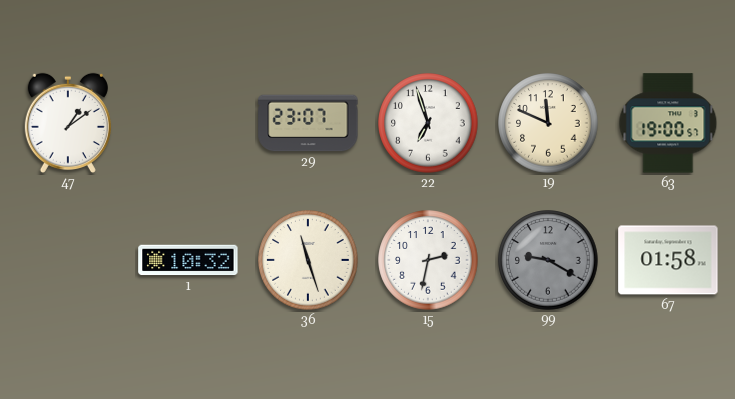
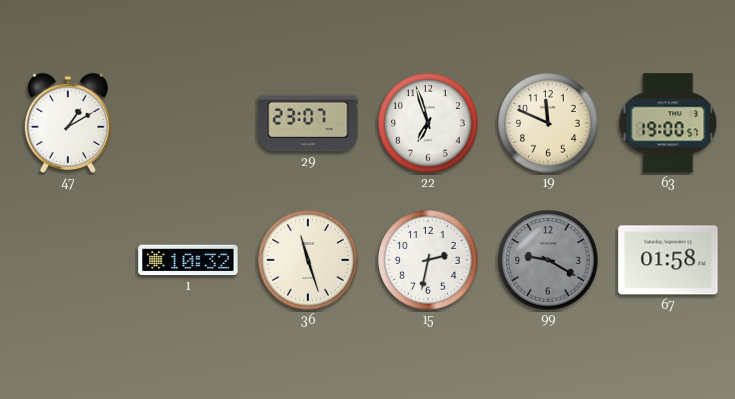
47: 1:09 -> 1:10 (68, 123)
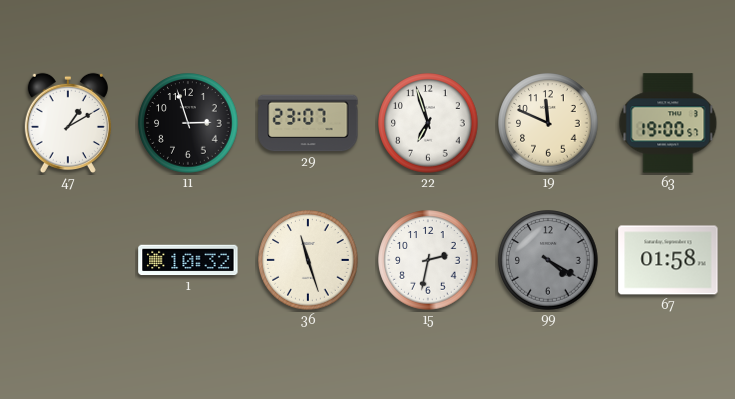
11: none -> 2:57 (188, 123)
99: 9:20 -> 4:20 (548, 260)
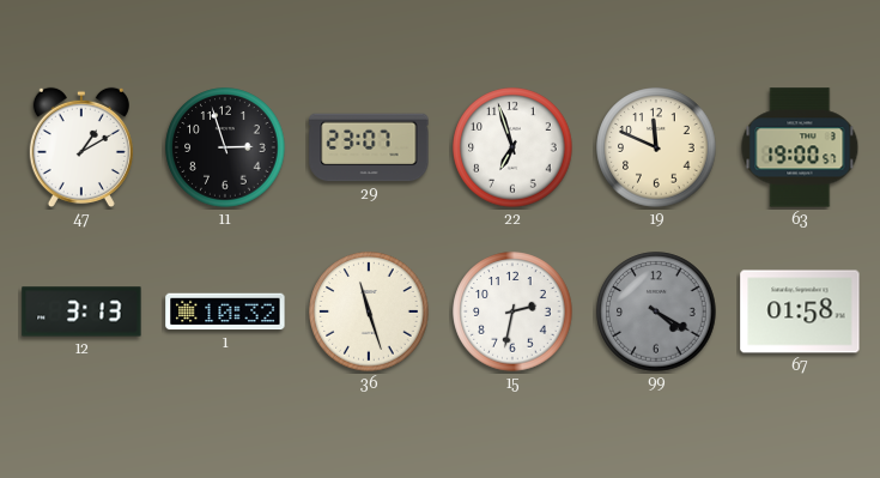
12: none -> 3:13 (81, 311)
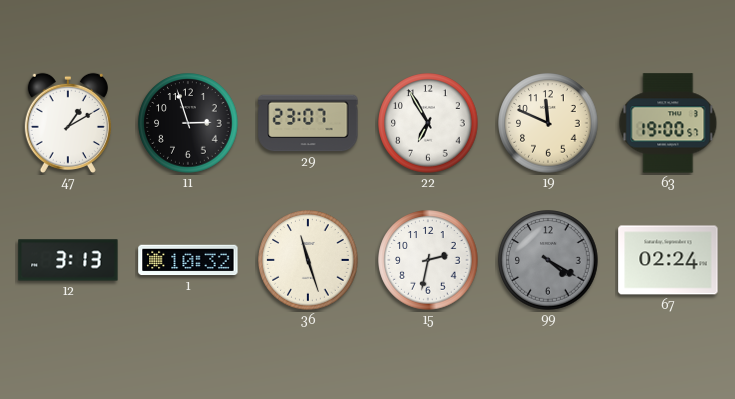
22: 6:57 -> 6:55 (428, 123)
67: 01:58 -> 02:24 (668, 260)
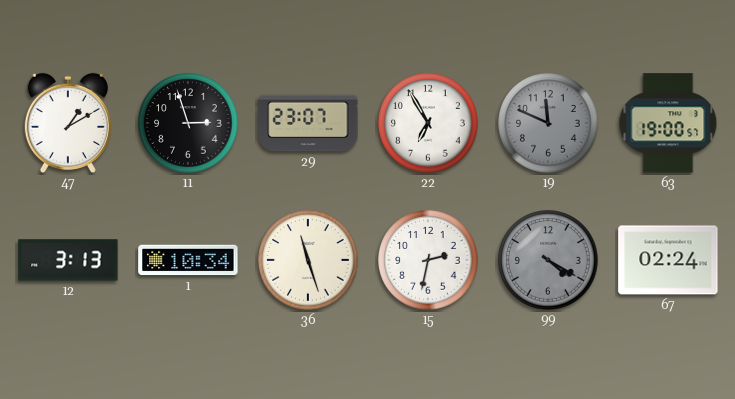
19 dial: cream -> grey (548, 123)
1: 10:32 -> 10:34 (188, 260)
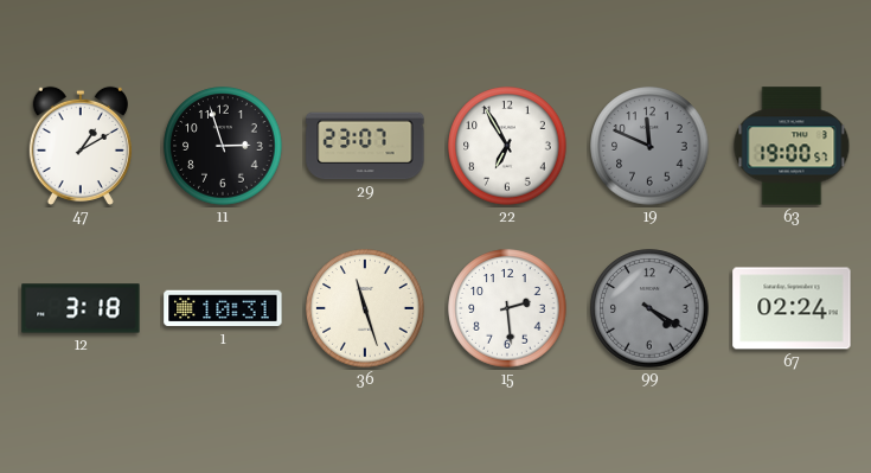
12: 3:13 -> 3:18 (81, 308)
1: 10:34 -> 10:31 (223, 308)
15: 2:32 -> 2:29 (507, 308)
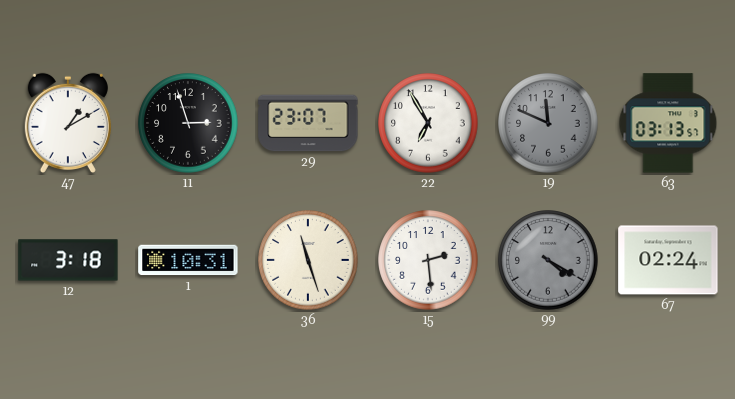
63: 19:00 -> 03:13 (668, 123)
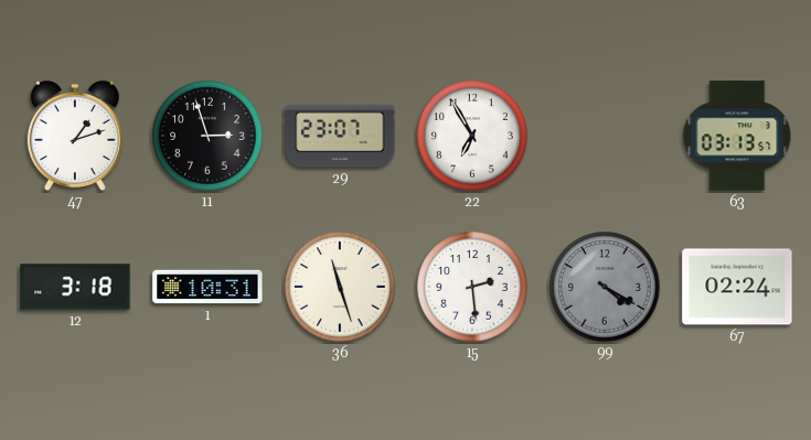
47: 1:10 -> 1:12 (75, 136)
19: 11:49 -> none (548, 123)
